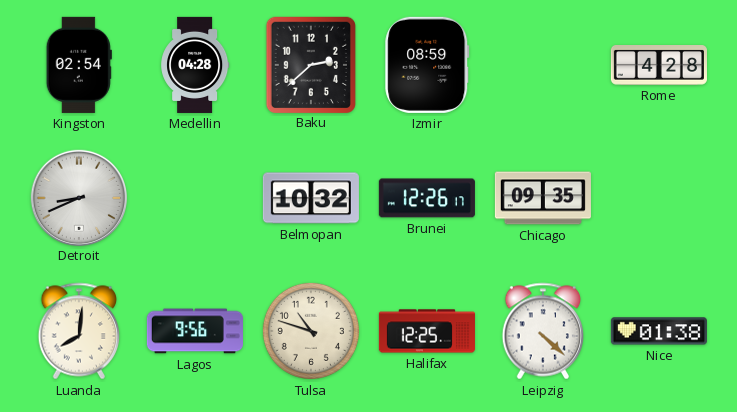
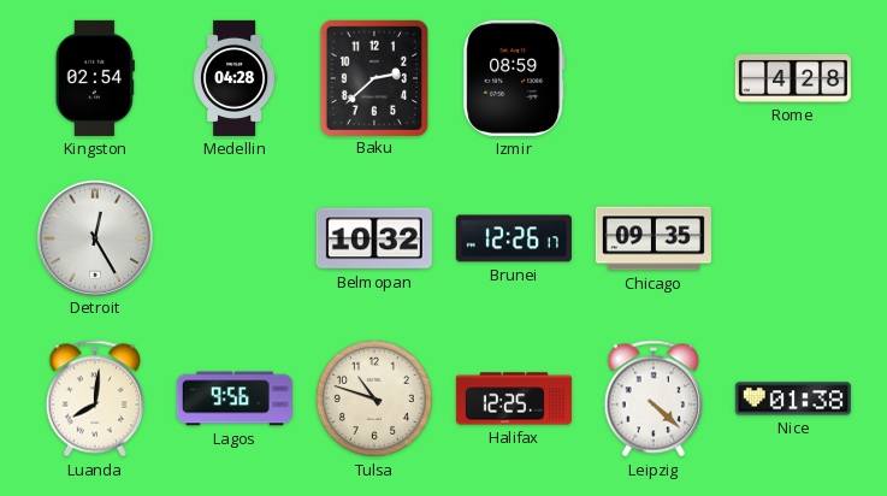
Detroit: 8:41 -> 12:25 (94, 237)
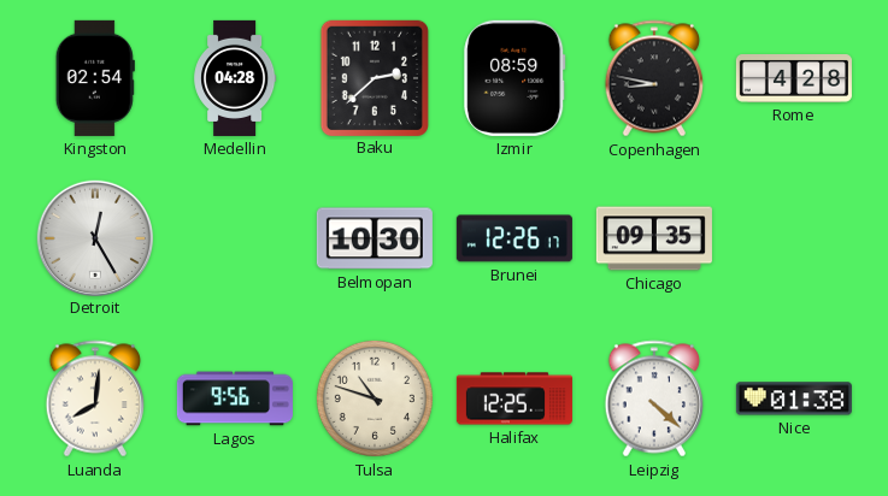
Copenhagen: none -> 8:47 (653, 78)
Belmopan: 10:32 -> 10:30 (375, 238)
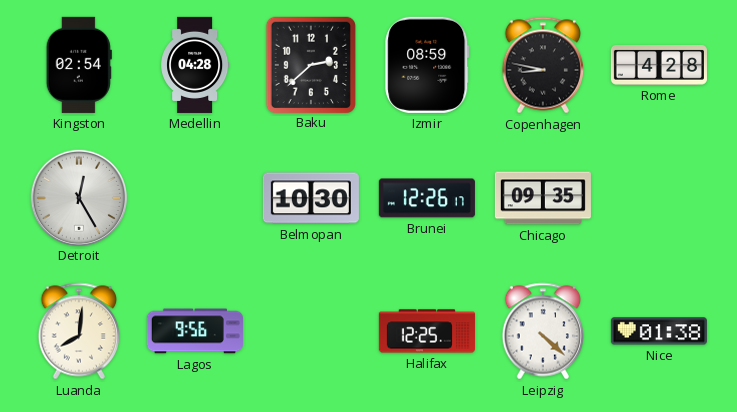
Tulsa: 10:48 -> none (375, 398)
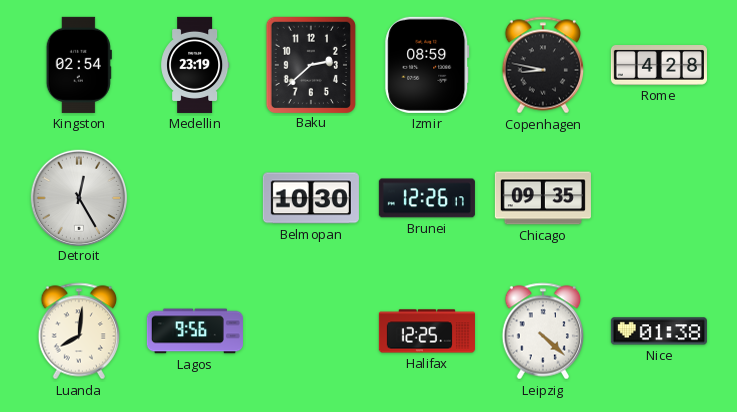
Medellin: 04:28 -> 23:19 (195, 65)
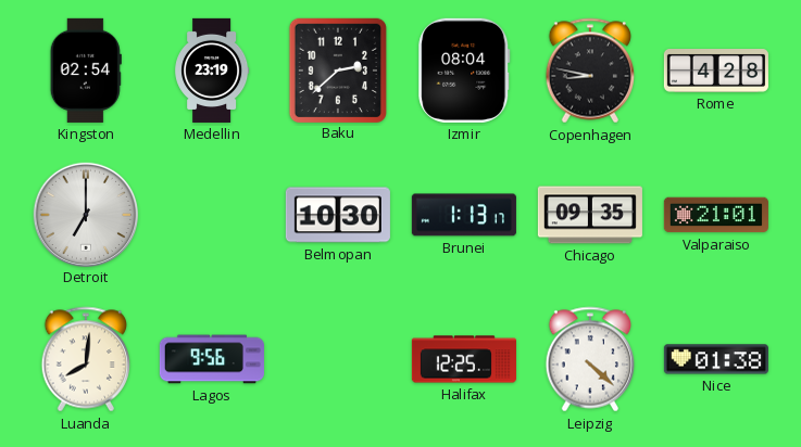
Izmir: 08:59 -> 08:04 (464, 71)
Detroit: 12:25 -> 7:00 (85, 214)
Brunei: 12:26 -> 1:13 (464, 215)
Valparaiso: none -> 21:01 (716, 215)
